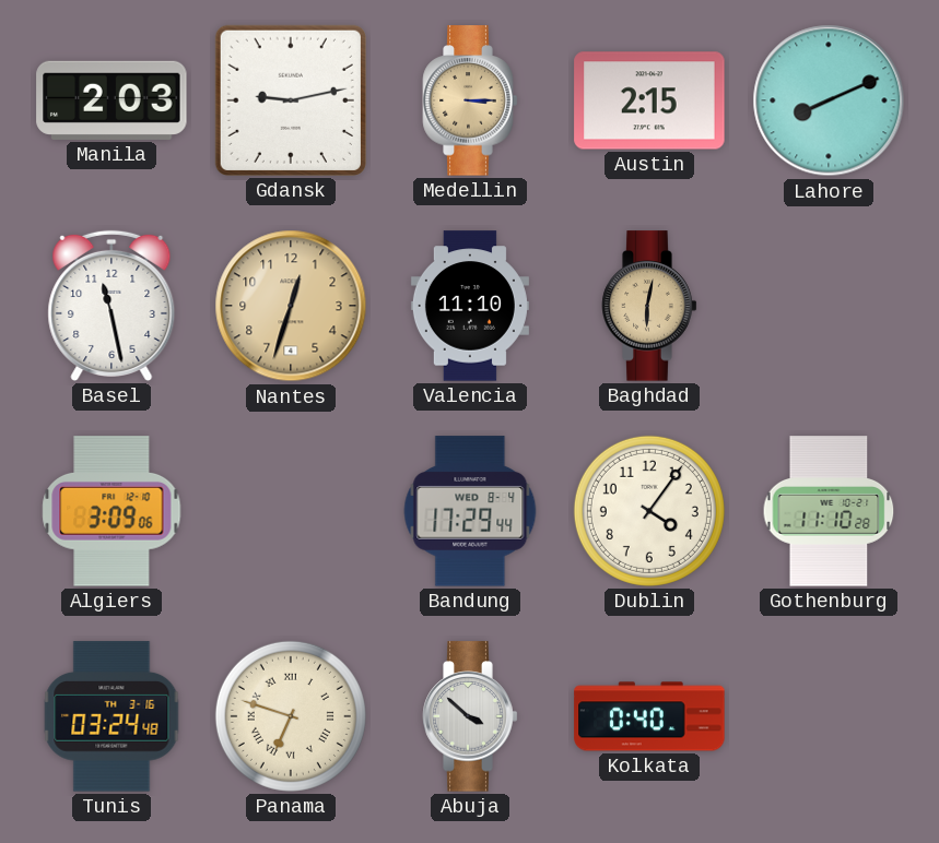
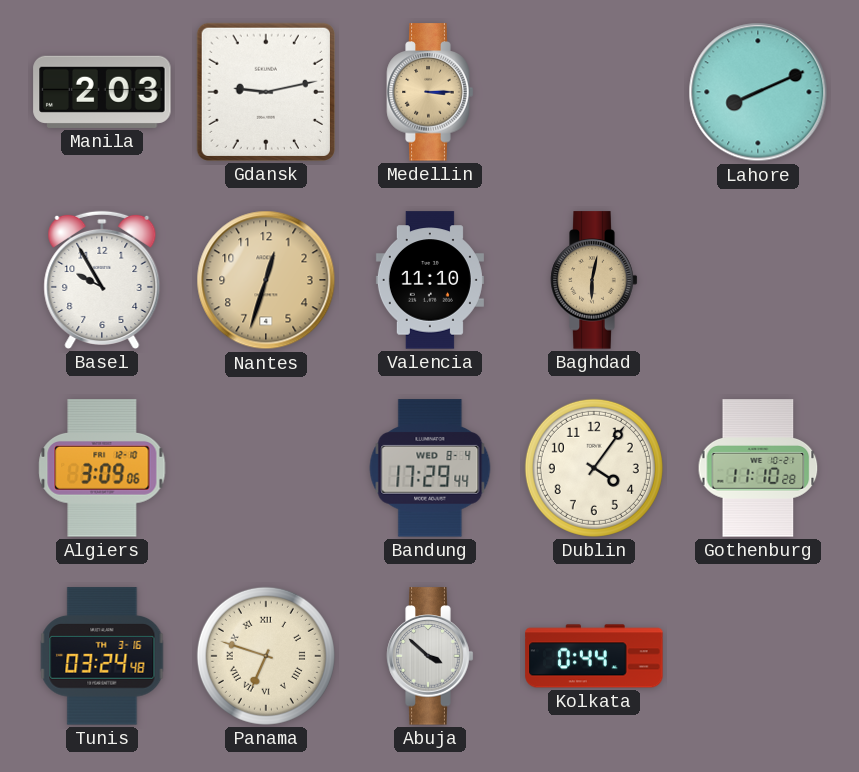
Austin: 2:15 -> none (649, 100)
Basel: 11:28 -> 9:55 (102, 280)
Kolkata: 0:40 -> 0:44 (594, 656)
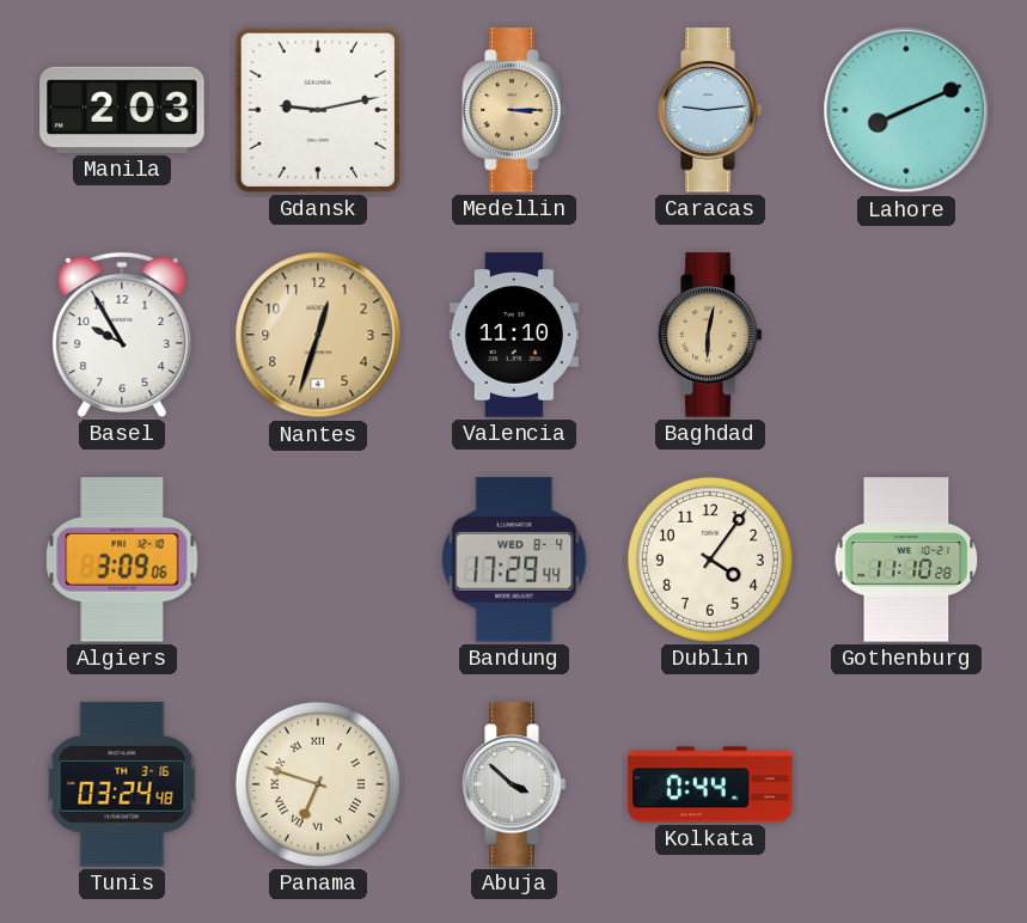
Caracas: none -> 9:14 (710, 110)
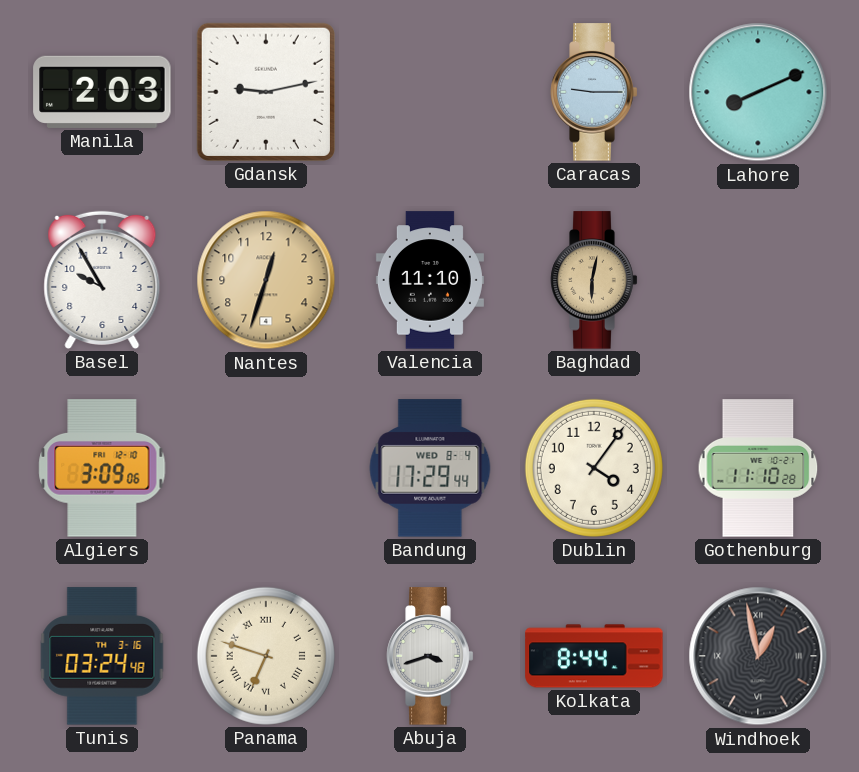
Medellin: 3:15 -> none (514, 110)
Caracas: 9:14 -> 9:15 (594, 92)
Abuja: 3:52 -> 3:42 (430, 656)
Kolkata: 0:44 -> 8:44 (594, 656)
Windhoek: none -> 12:58 (758, 656)
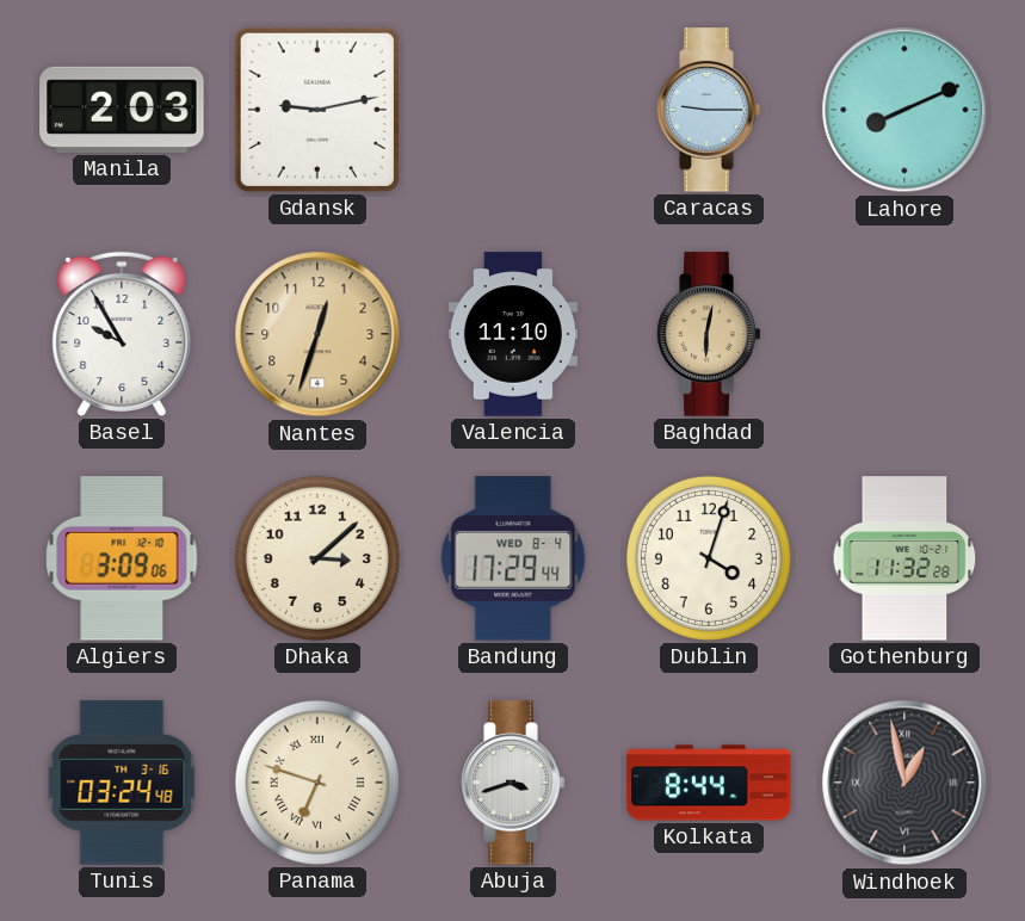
Dhaka: none -> 3:08 (317, 558)
Dublin: 4:06 -> 4:03 (709, 558)
Gothenburg: 11:10 -> 11:32 (904, 558)
